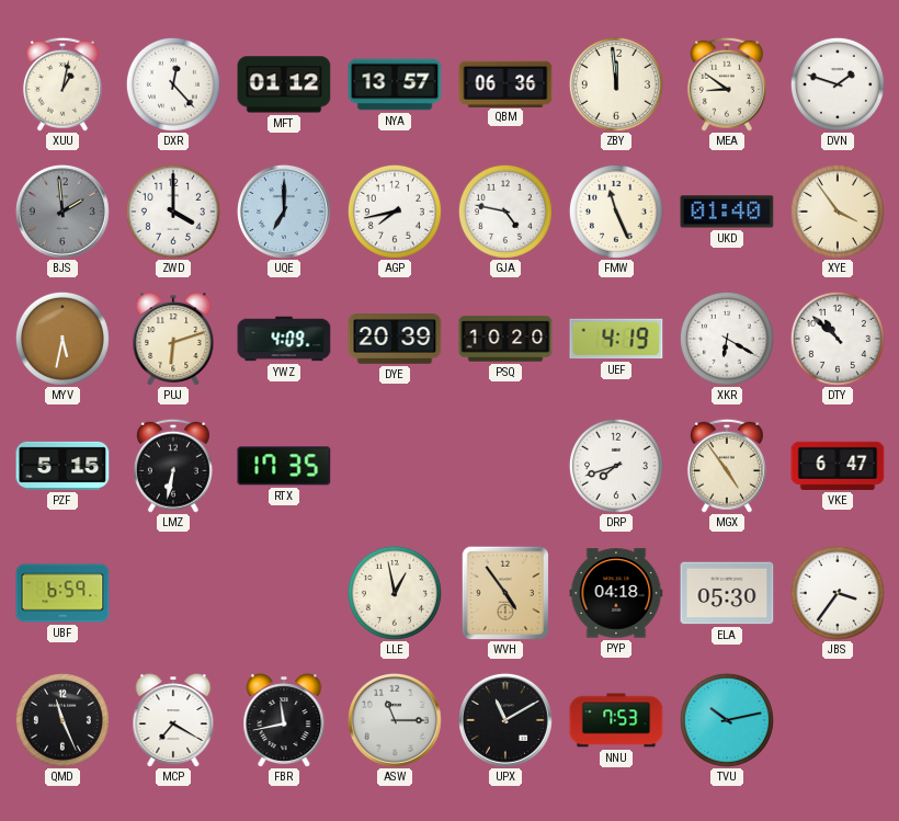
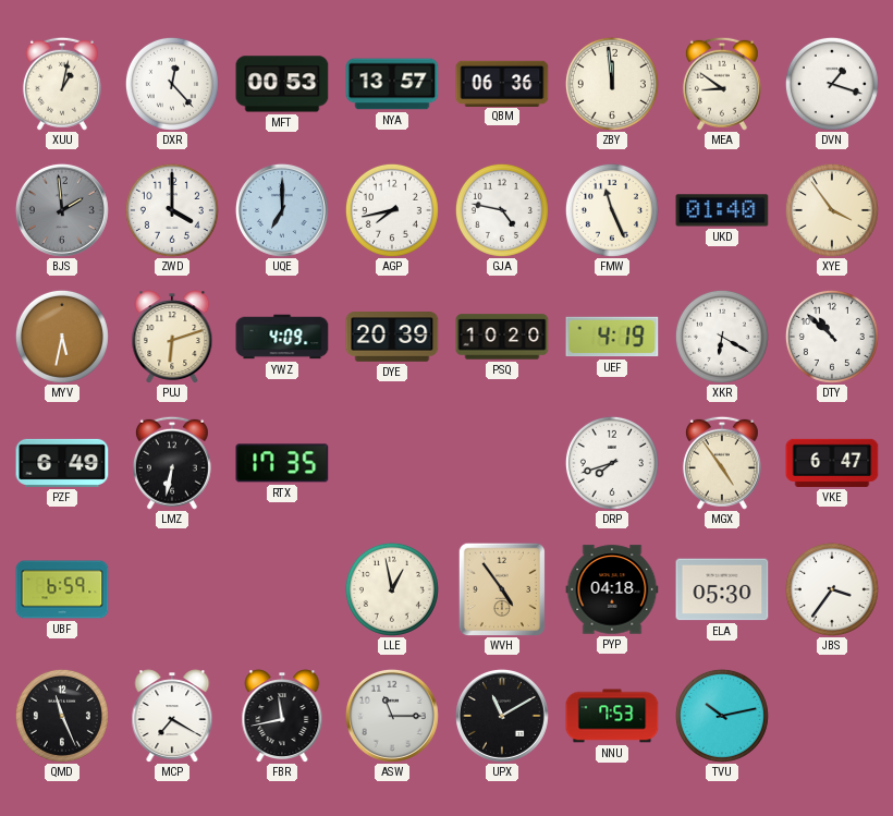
MFT: 01:12 -> 00:53 (282, 84)
DVN: 1:48 -> 1:18 (832, 84)
PZF: 5:15 -> 6:49 (62, 463)
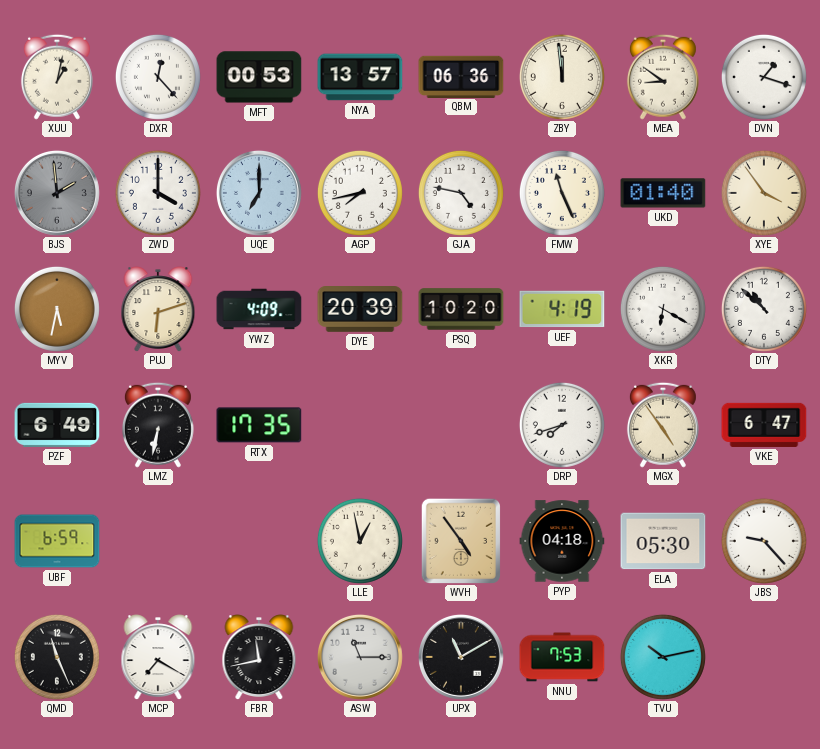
JBS: 3:36 -> 9:23 (764, 541)
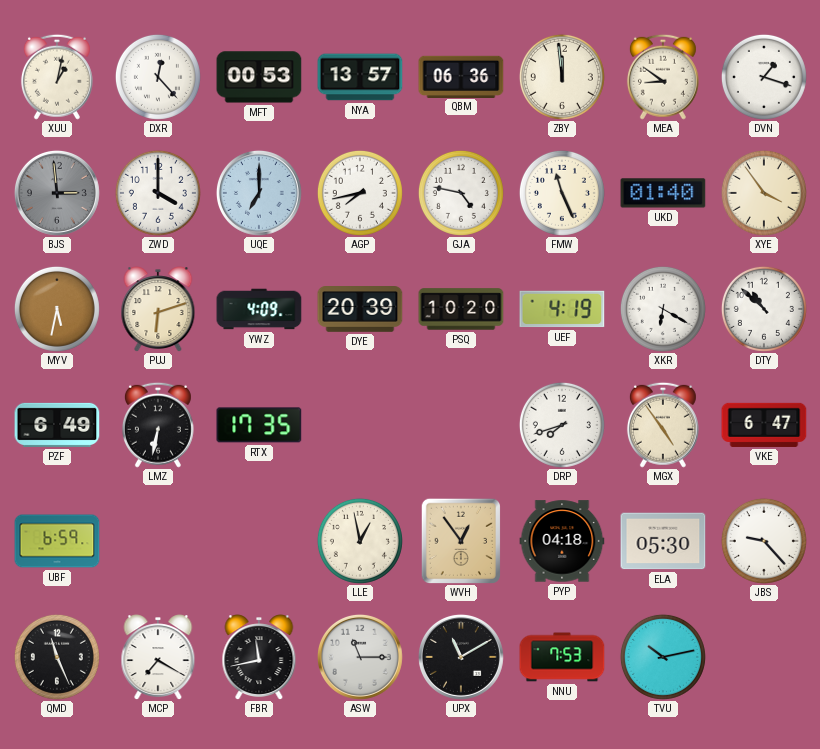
BJS: 1:59 -> 2:59 (57, 193)
WVH: 4:54 -> 12:54 (460, 540)
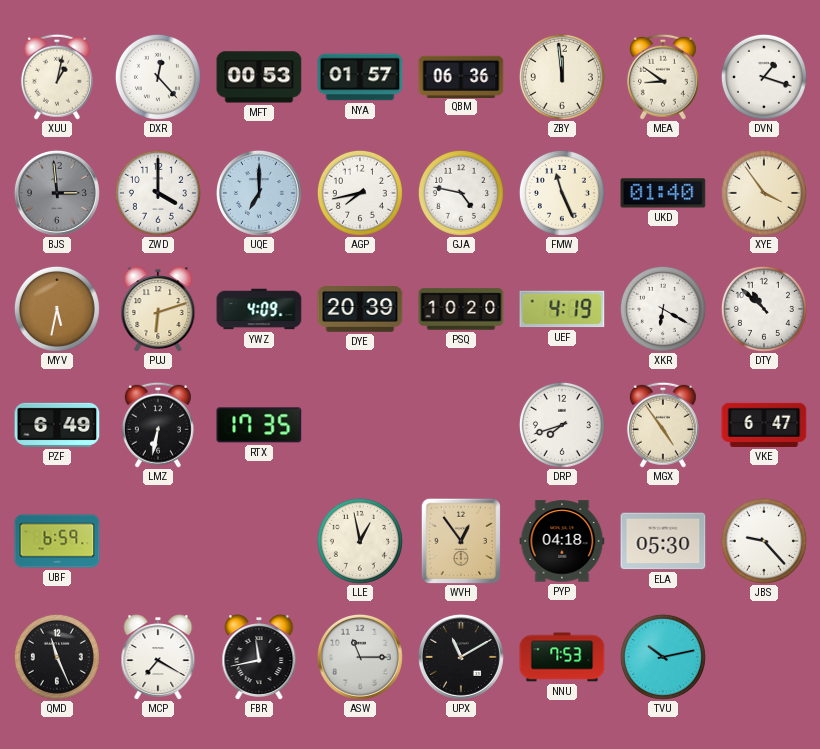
NYA: 13:57 -> 01:57 (360, 77)
